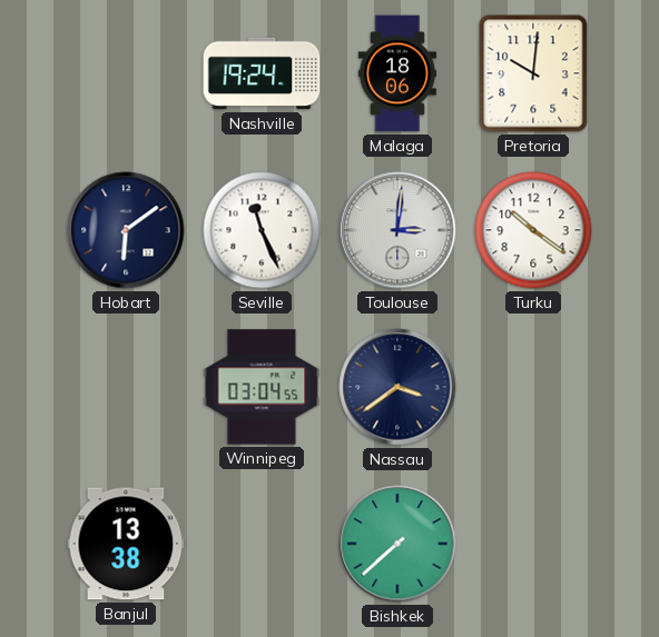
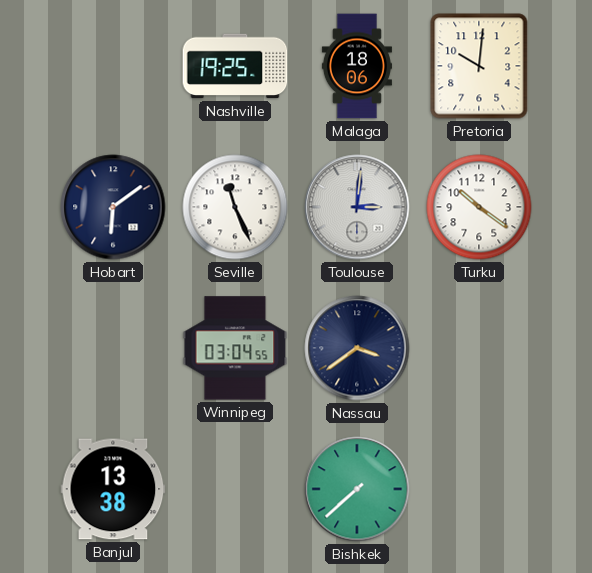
Nashville: 19:24 -> 19:25 (235, 66)
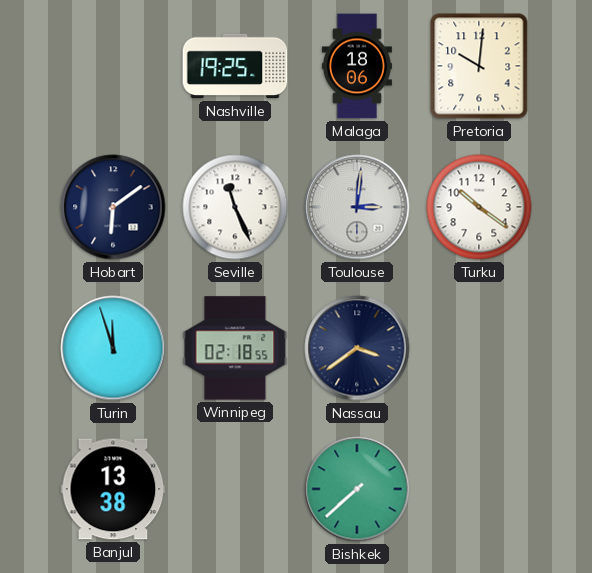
Turin: none -> 11:57 (113, 348)
Winnipeg: 03:04 -> 02:18 (235, 348)
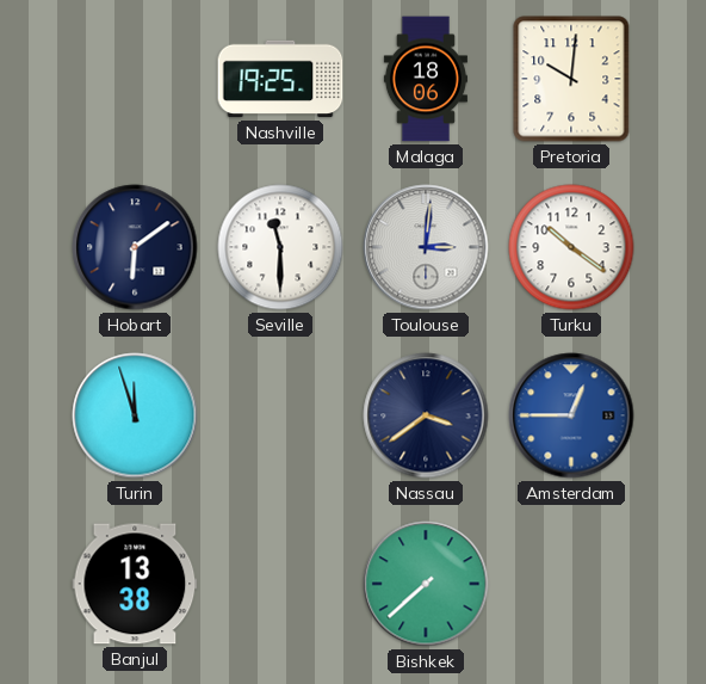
Seville: 11:26 -> 11:30 (280, 247)
Winnipeg: 02:18 -> none (235, 348)
Amsterdam: none -> 12:45 (571, 415)
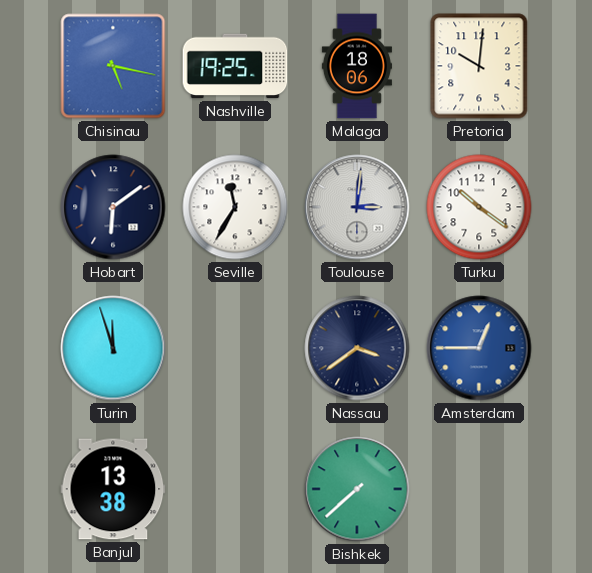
Chisinau: none -> 5:17 (113, 66)
Seville: 11:30 -> 11:35 (235, 207)
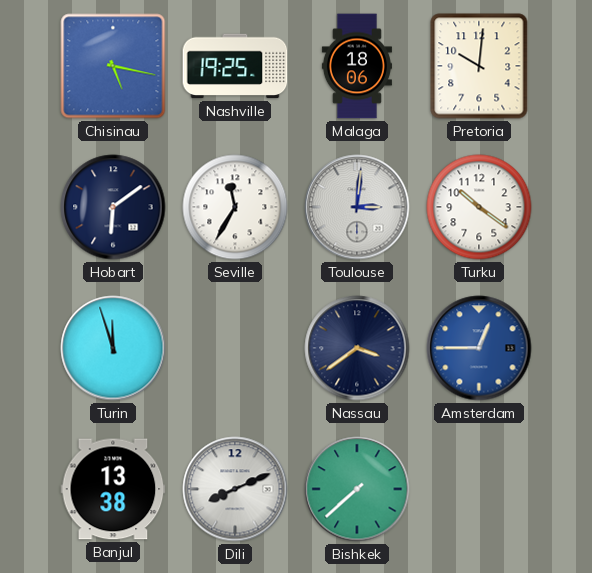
Dili: none -> 8:11 (235, 489)
